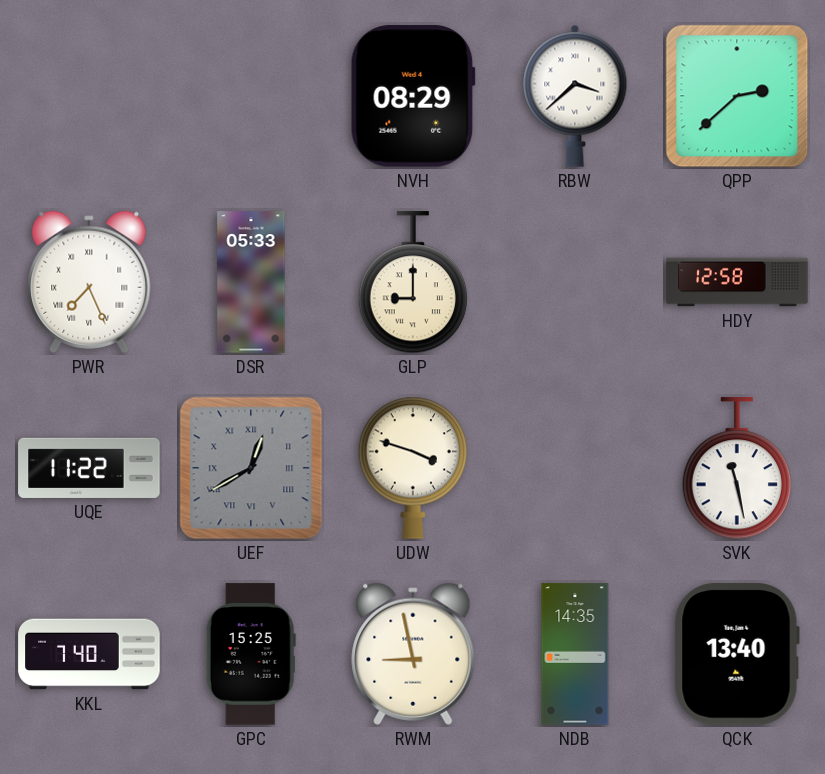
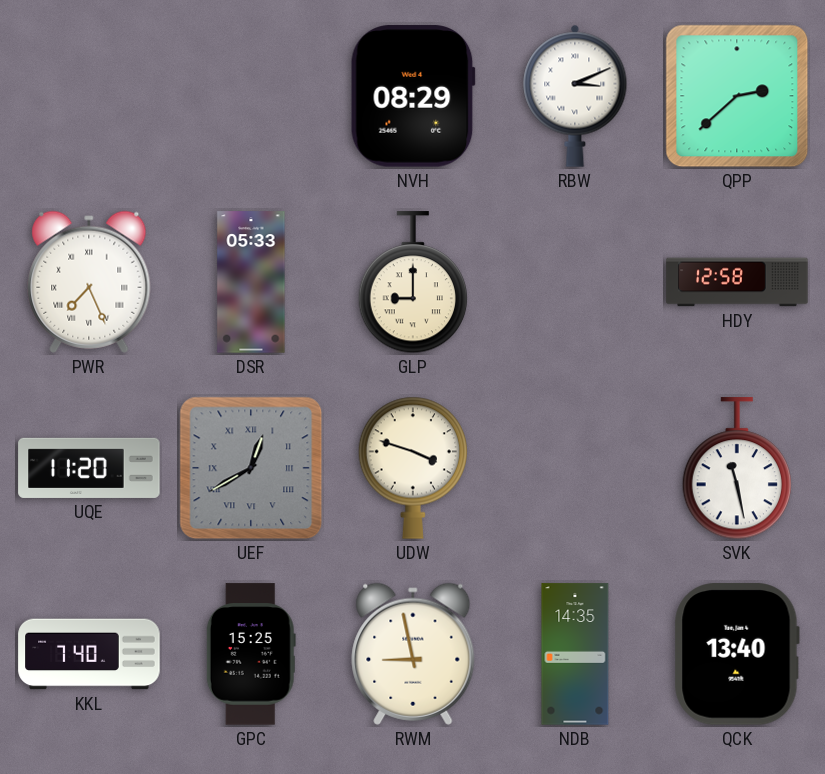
RBW: 3:38 -> 3:11 (575, 96)
UQE: 11:22 -> 11:20 (89, 468)
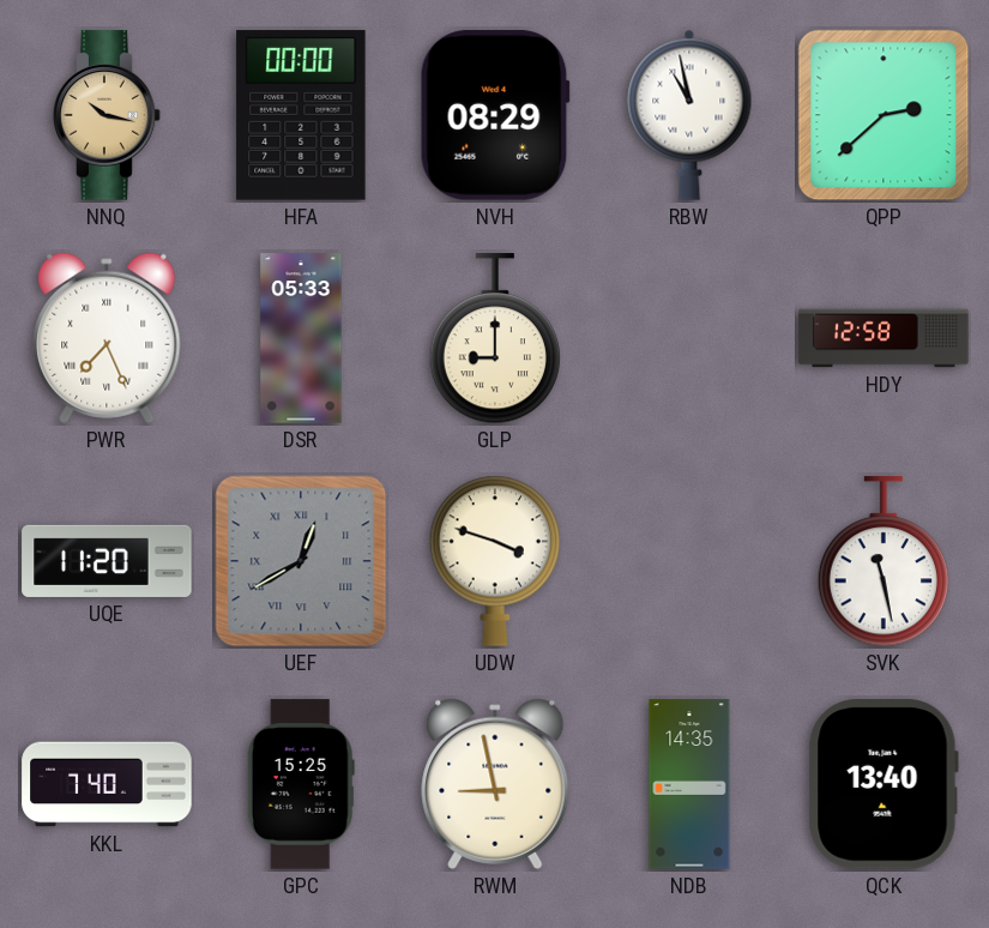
NNQ: none -> 10:17 (107, 115)
HFA: none -> 00:00 (301, 115)
RBW: 3:11 -> 10:58 (689, 115)
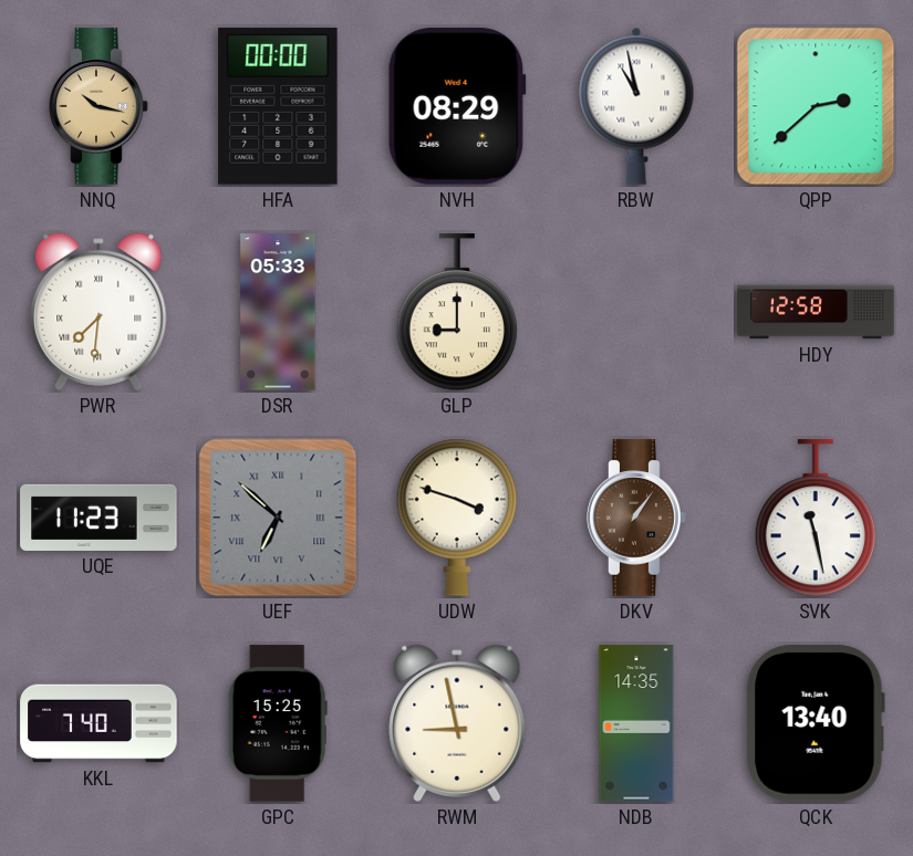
PWR: 7:26 -> 7:31 (98, 312)
UQE: 11:20 -> 11:23 (98, 518)
UEF: 12:40 -> 6:52 (278, 518)
DKV: none -> 1:06 (636, 518)
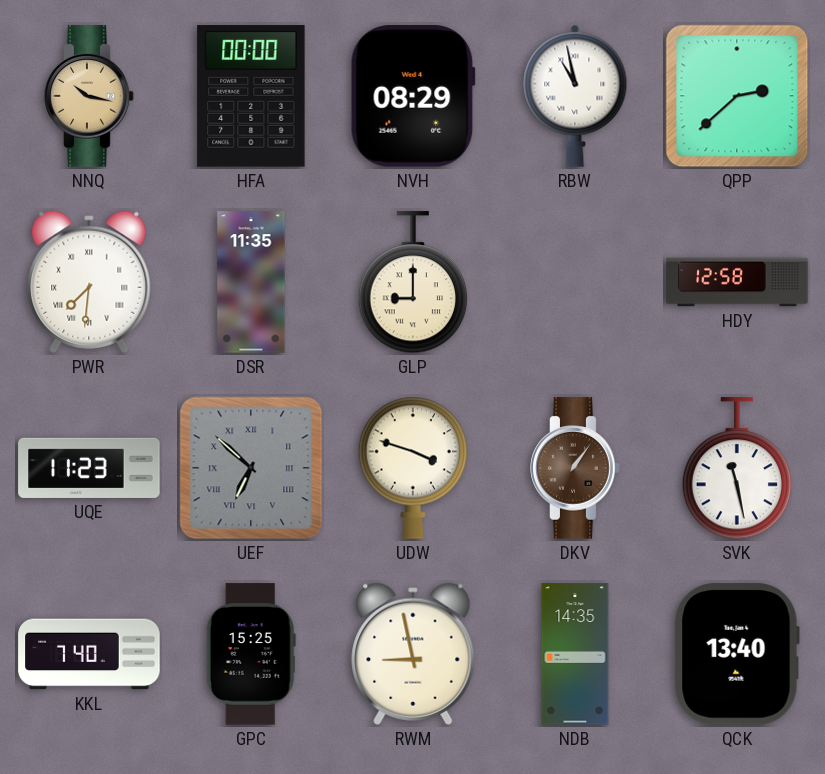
DSR: 05:33 -> 11:35 (251, 282)
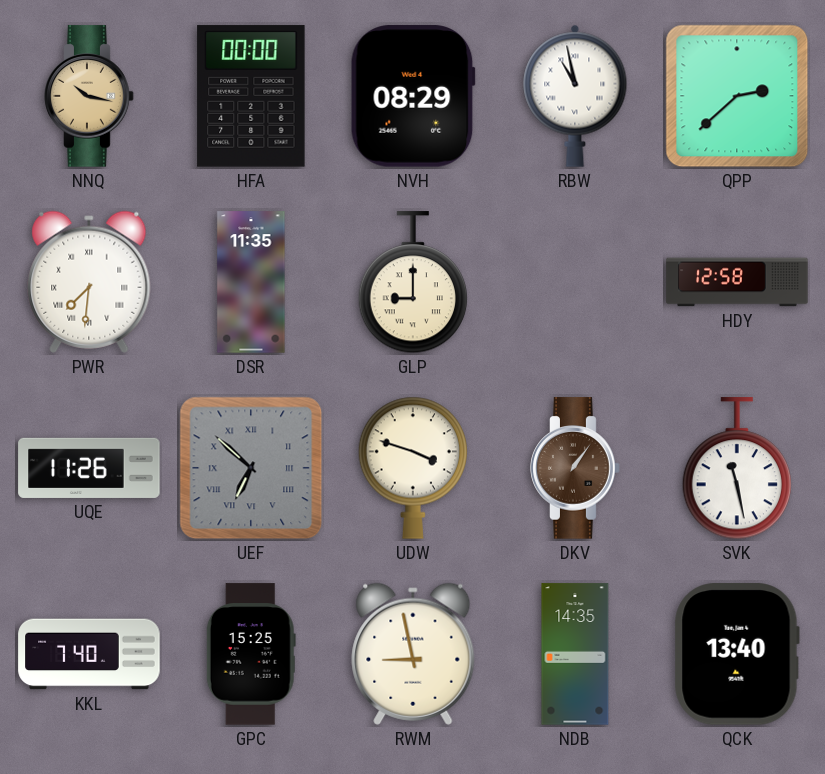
UQE: 11:23 -> 11:26 (89, 468)
